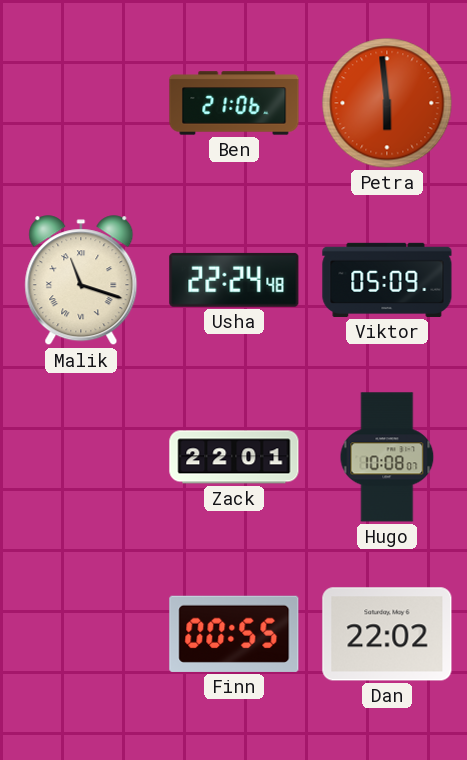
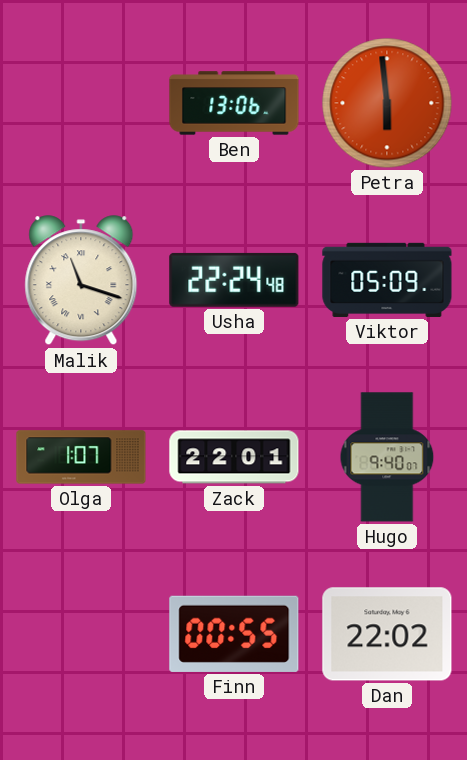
Ben: 21:06 -> 13:06 (234, 103)
Olga: none -> 1:07 (81, 457)
Hugo: 10:08 -> 9:40 (387, 457)
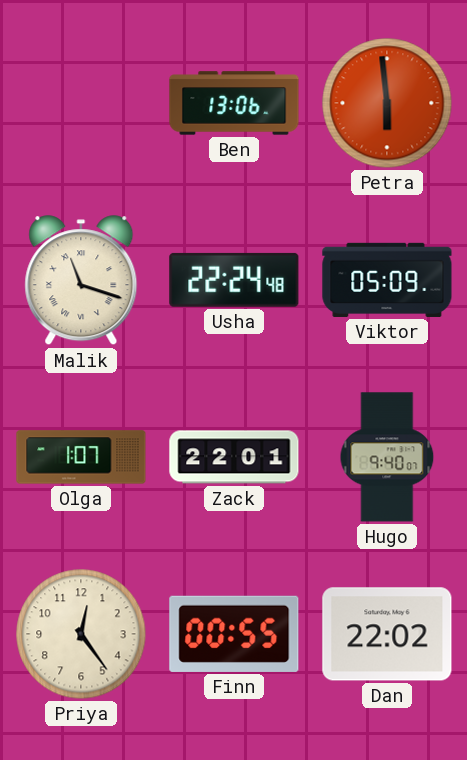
Priya: none -> 12:24 (81, 634)
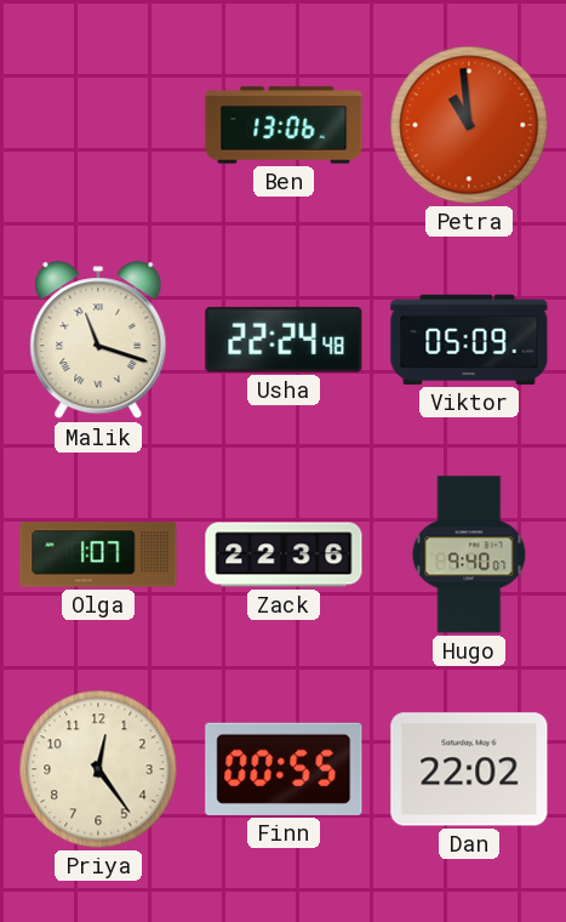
Petra: 5:59 -> 10:59 (469, 125)
Zack: 22:01 -> 22:36 (284, 554)
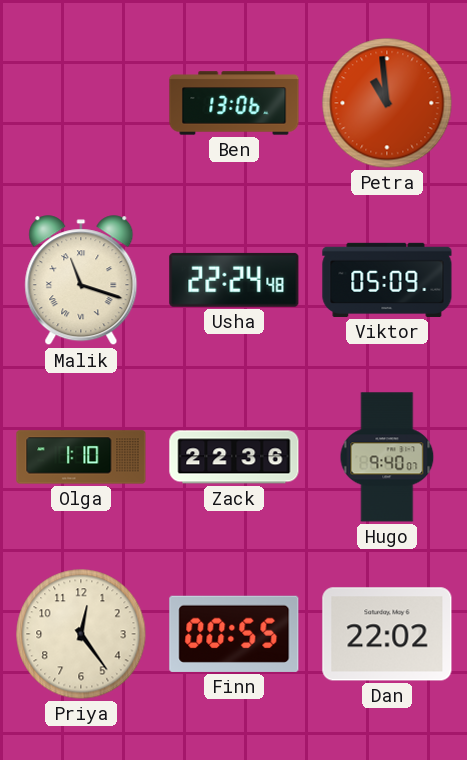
Olga: 1:07 -> 1:10 (81, 457)
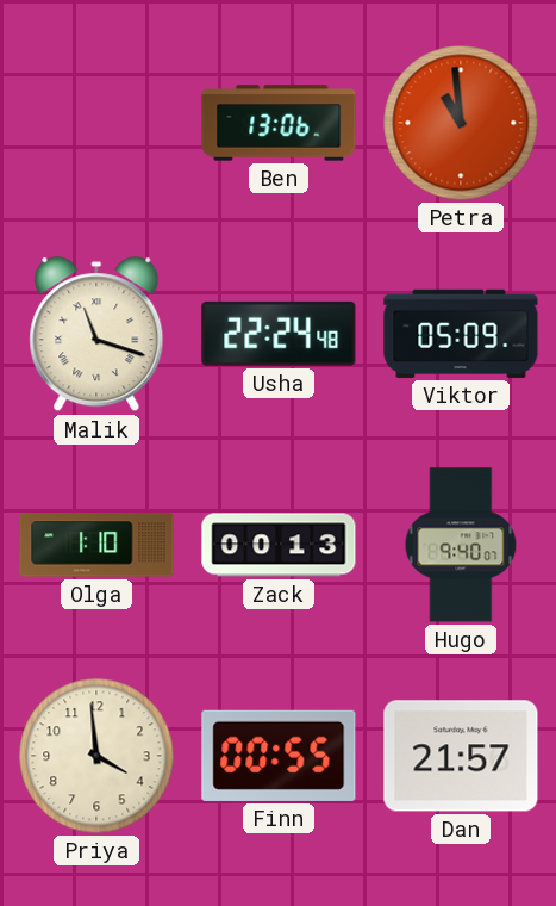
Zack: 22:36 -> 00:13 (279, 545)
Priya: 12:24 -> 3:59 (96, 756)
Dan: 22:02 -> 21:57 (461, 756)
